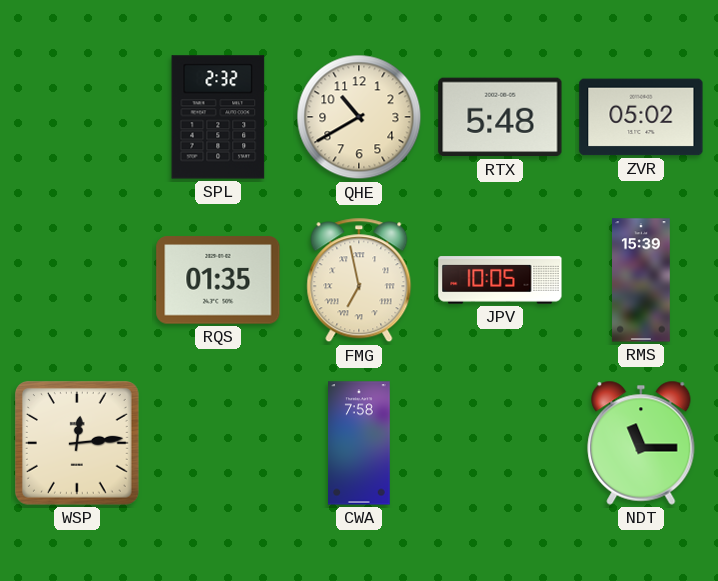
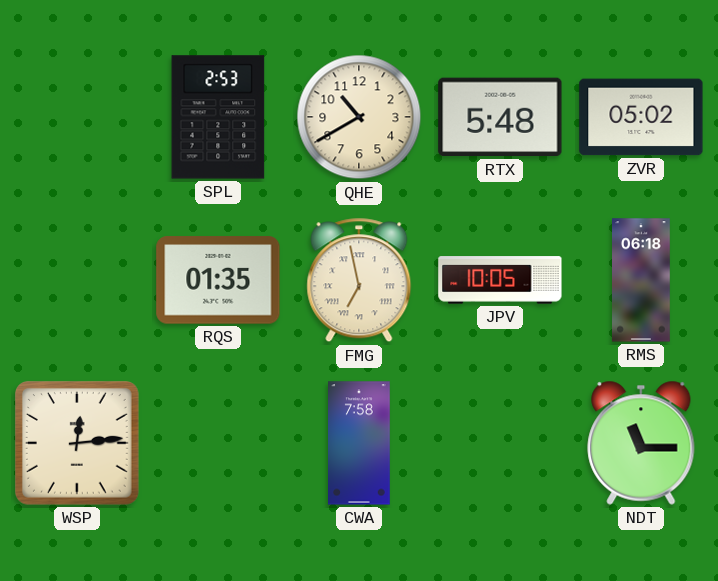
SPL: 2:32 -> 2:53 (218, 117)
RMS: 15:39 -> 06:18 (642, 280)
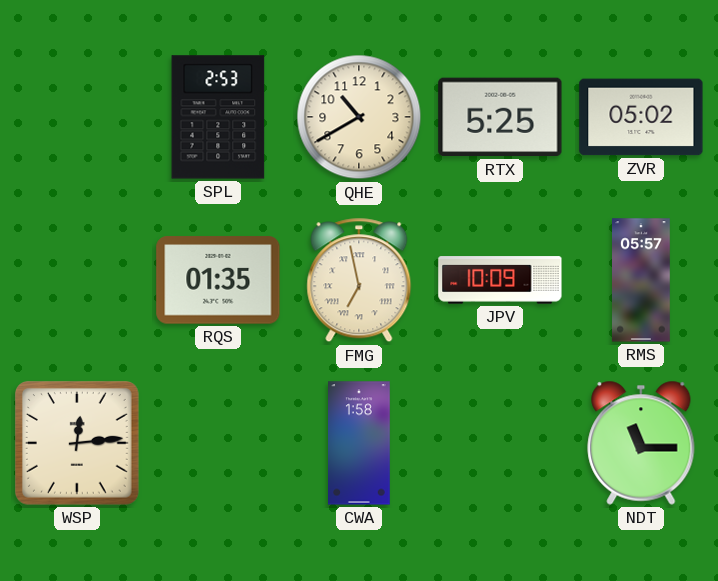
RTX: 5:48 -> 5:25 (500, 117)
JPV: 10:05 -> 10:09 (500, 280)
RMS: 06:18 -> 05:57 (642, 280)
CWA: 7:58 -> 1:58 (359, 443)
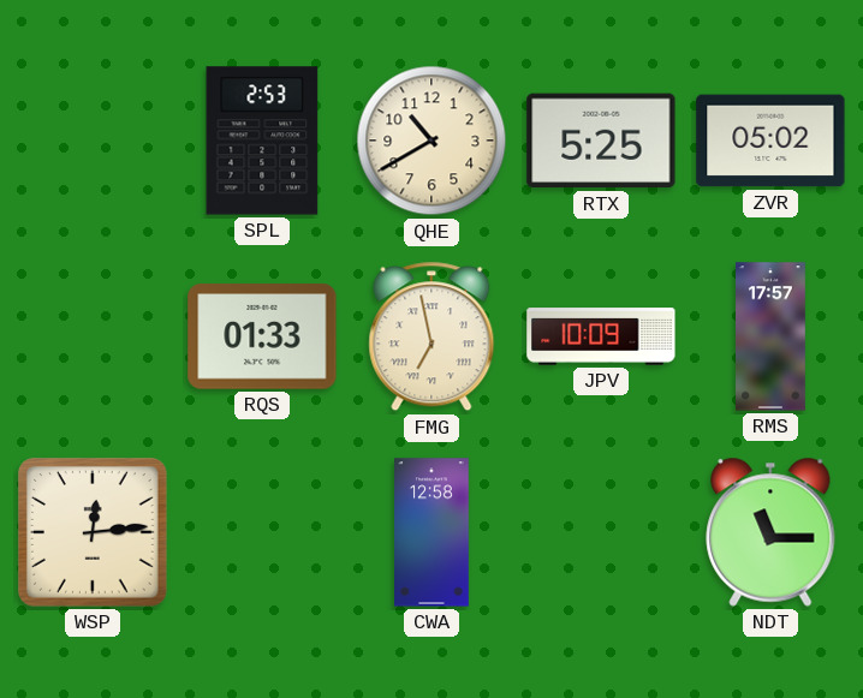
RQS: 01:35 -> 01:33 (262, 336)
RMS: 05:57 -> 17:57 (772, 336)
CWA: 1:58 -> 12:58 (431, 532)
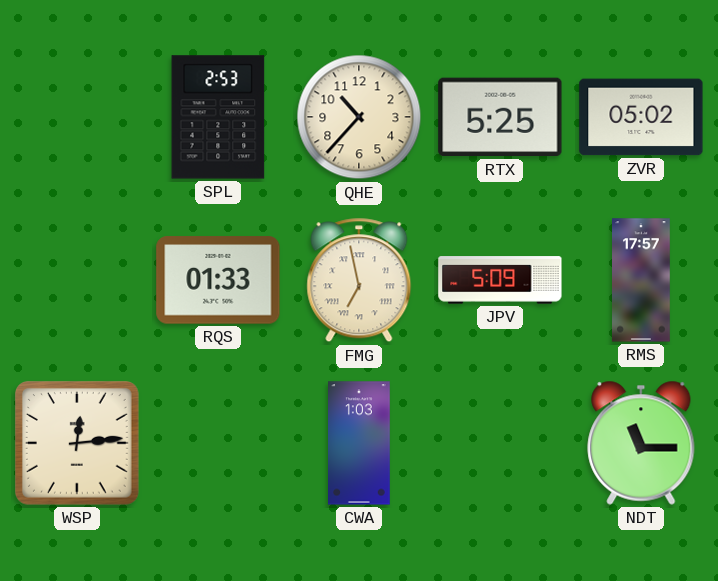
QHE: 10:40 -> 10:37 (359, 117)
JPV: 10:09 -> 5:09 (500, 280)
CWA: 12:58 -> 1:03 (359, 443)
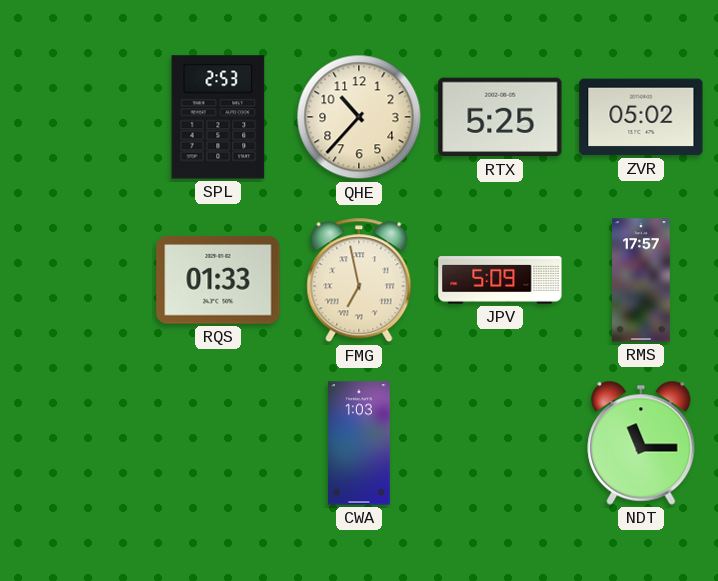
WSP: 12:14 -> none (78, 444)
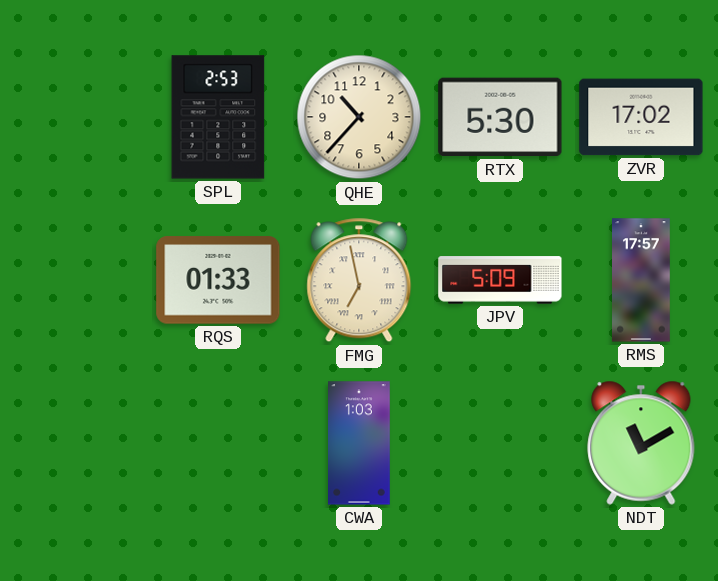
RTX: 5:25 -> 5:30 (500, 117)
ZVR: 05:02 -> 17:02 (641, 117)
NDT: 11:15 -> 11:10 (641, 443)
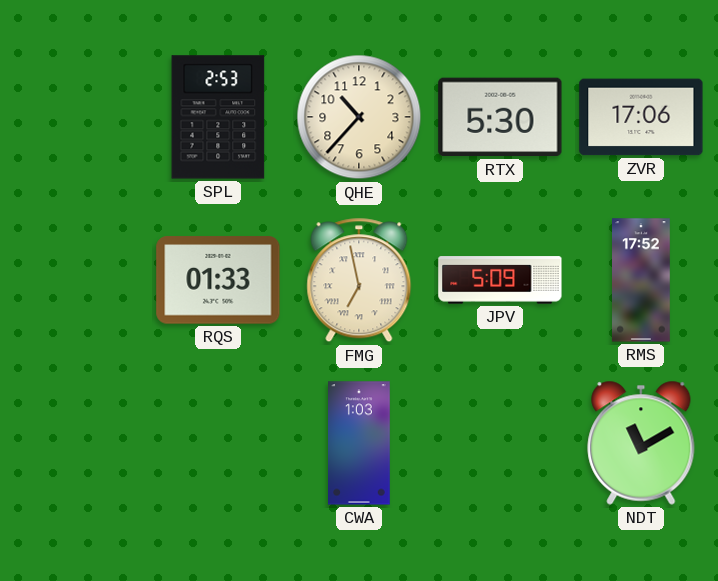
ZVR: 17:02 -> 17:06 (641, 117)
RMS: 17:57 -> 17:52 (642, 280)
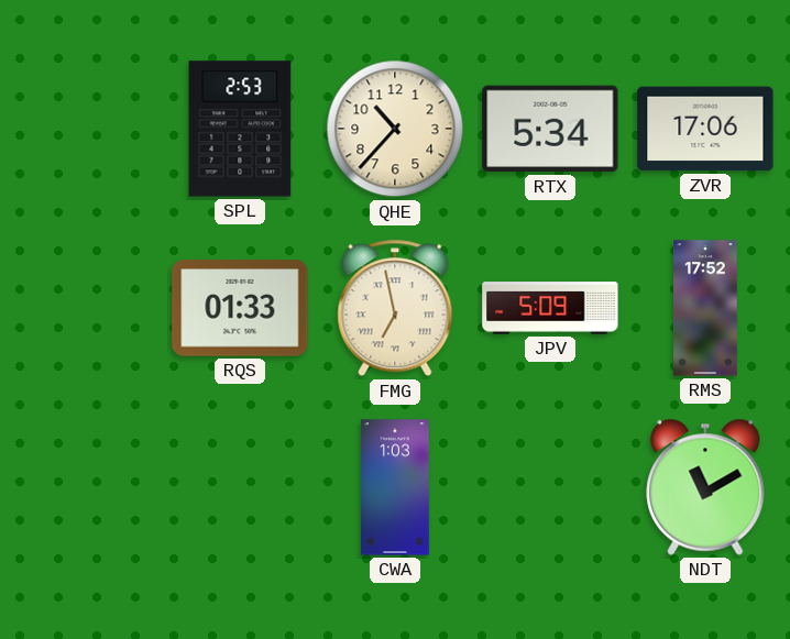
RTX: 5:30 -> 5:34 (550, 129)
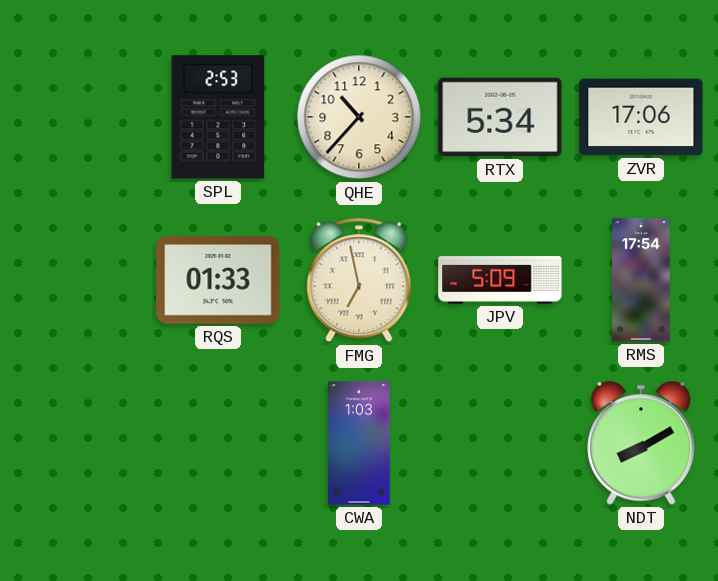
RMS: 17:52 -> 17:54 (642, 280)
NDT: 11:10 -> 8:10 (641, 443)
